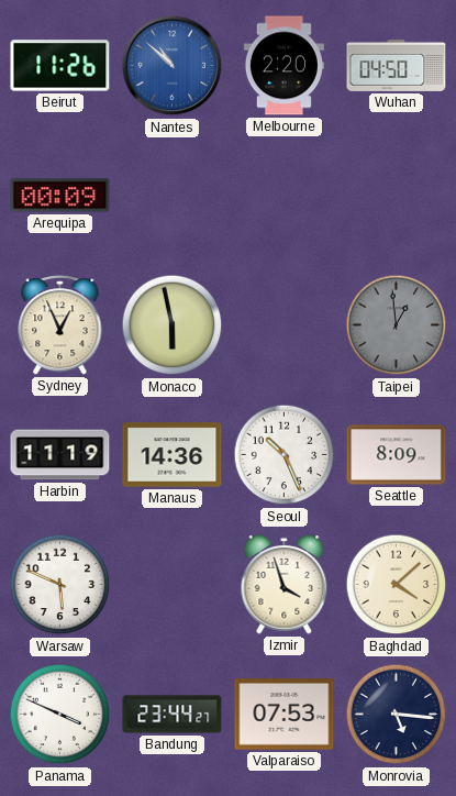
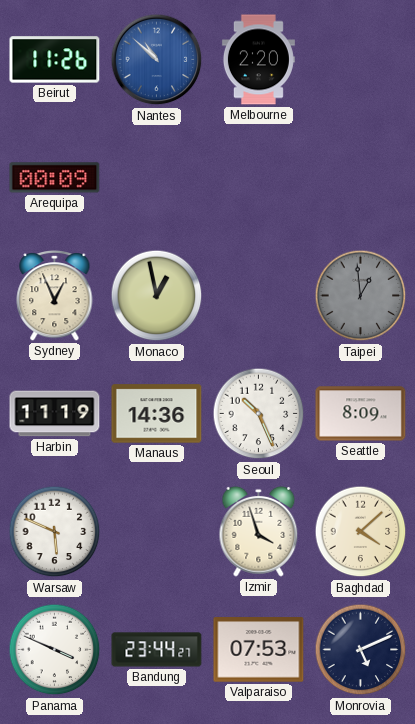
Wuhan: 04:50 -> none (397, 65)
Monaco: 5:58 -> 12:58 (157, 296)
Monrovia: 5:16 -> 5:11 (361, 650)
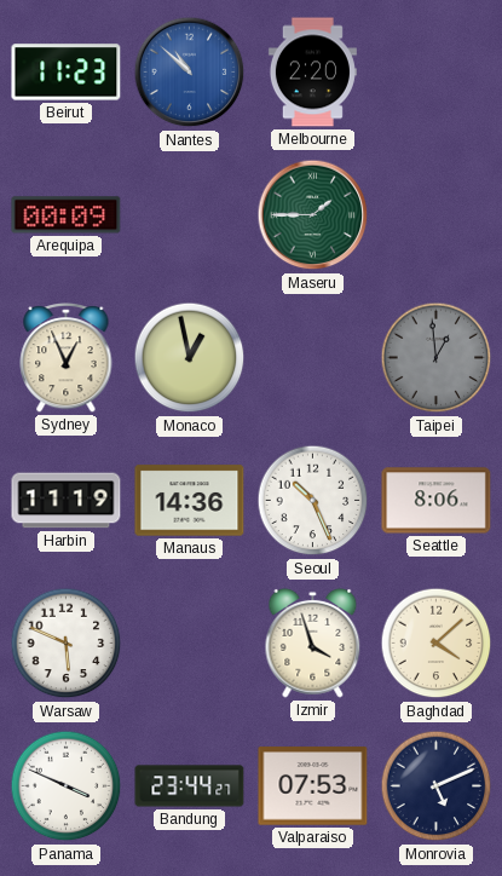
Beirut: 11:26 -> 11:23 (67, 73)
Maseru: none -> 1:45 (313, 215)
Seattle: 8:09 -> 8:06 (437, 501)
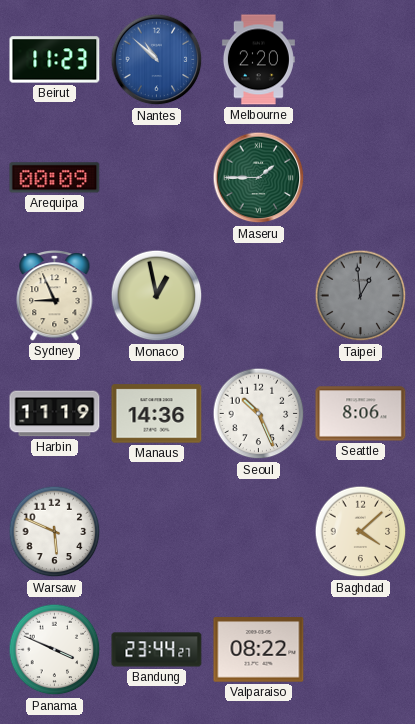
Sydney: 12:56 -> 8:56 (55, 296)
Izmir: 3:57 -> none (313, 642)
Valparaiso: 07:53 -> 08:22 (259, 650)
Monrovia: 5:11 -> none (437, 786)
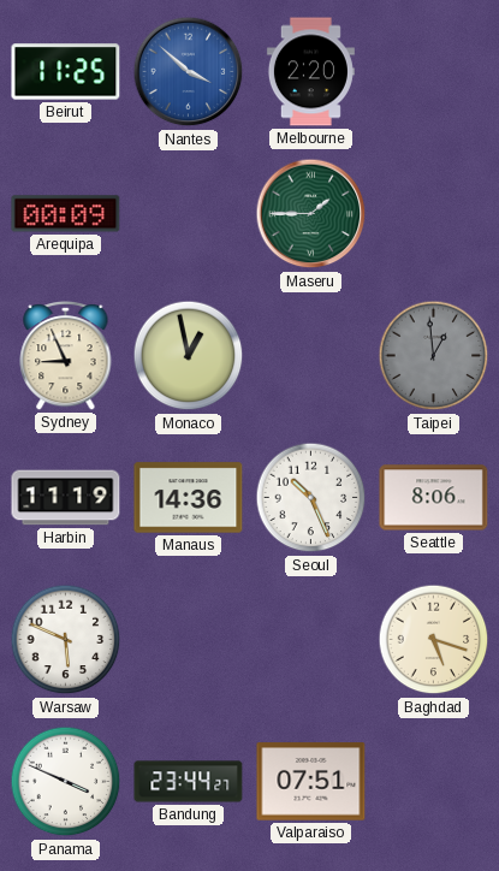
Beirut: 11:23 -> 11:25 (66, 72)
Nantes: 10:52 -> 3:52 (189, 72)
Baghdad: 4:08 -> 5:18 (434, 640)
Valparaiso: 08:22 -> 07:51 (311, 782)
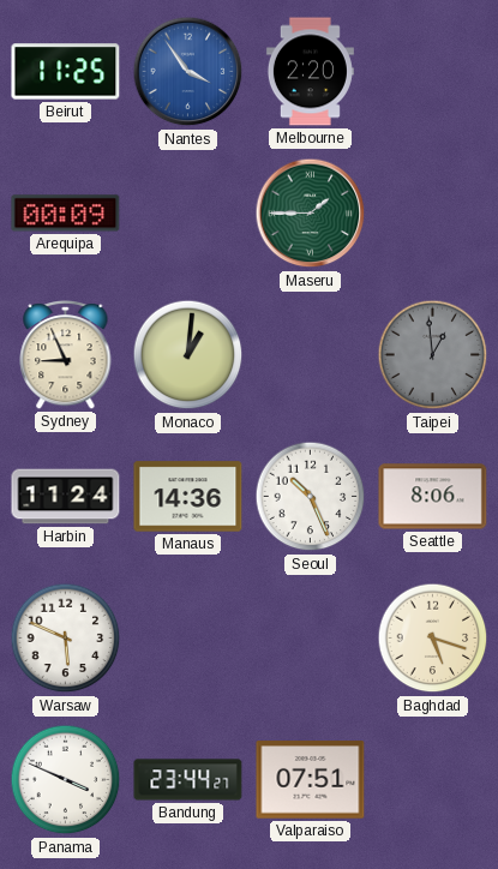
Nantes: 3:52 -> 3:54 (188, 72)
Monaco: 12:58 -> 1:01 (188, 355)
Harbin: 11:19 -> 11:24 (66, 497)
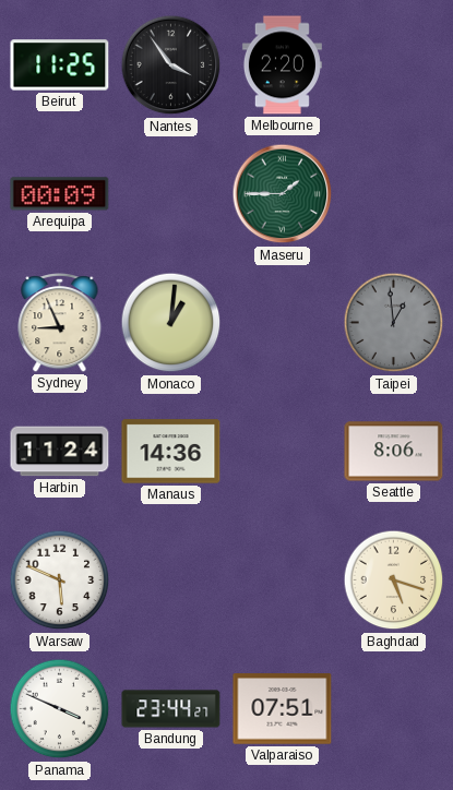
Nantes dial: blue -> black (171, 65)
Seoul: 10:26 -> none (311, 497)
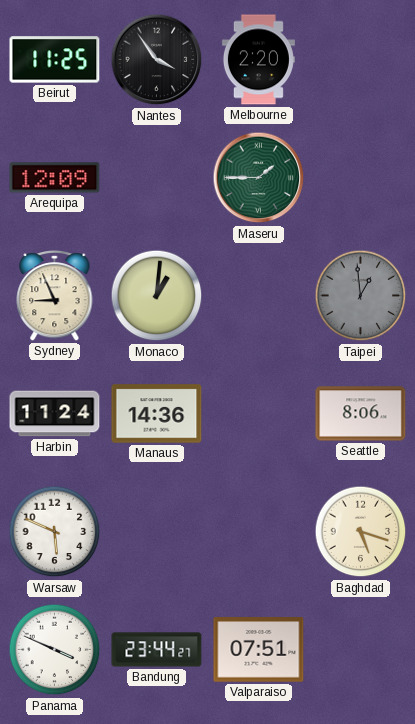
Arequipa: 00:09 -> 12:09 (55, 178)
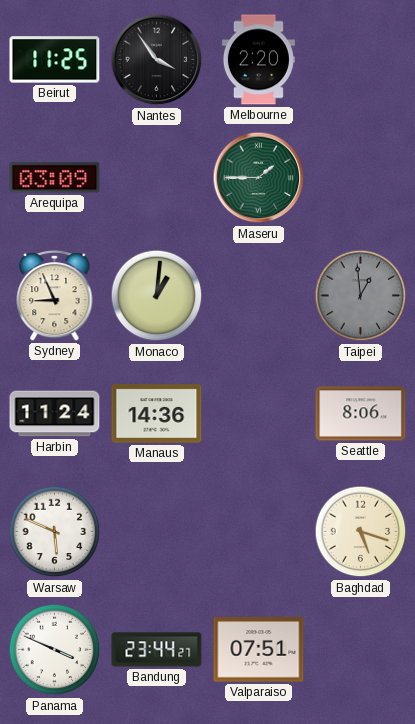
Arequipa: 12:09 -> 03:09 (55, 178)
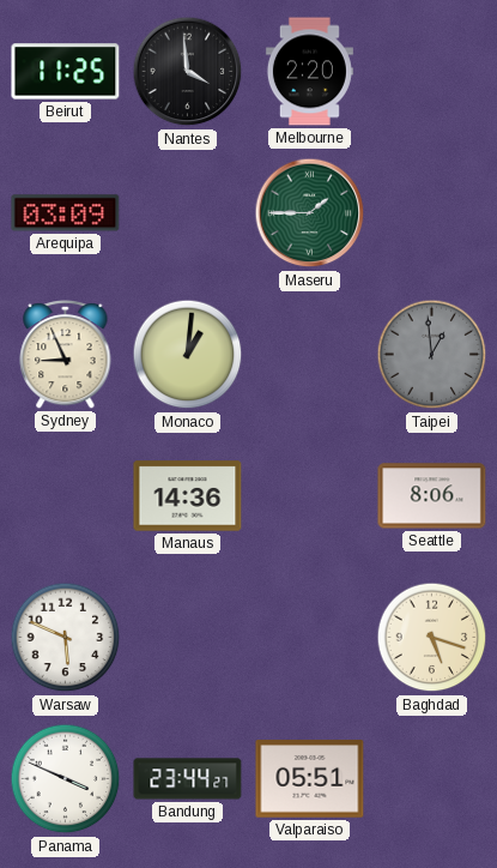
Nantes: 3:54 -> 3:59 (188, 72)
Harbin: 11:24 -> none (55, 414)
Valparaiso: 07:51 -> 05:51 (310, 779)
